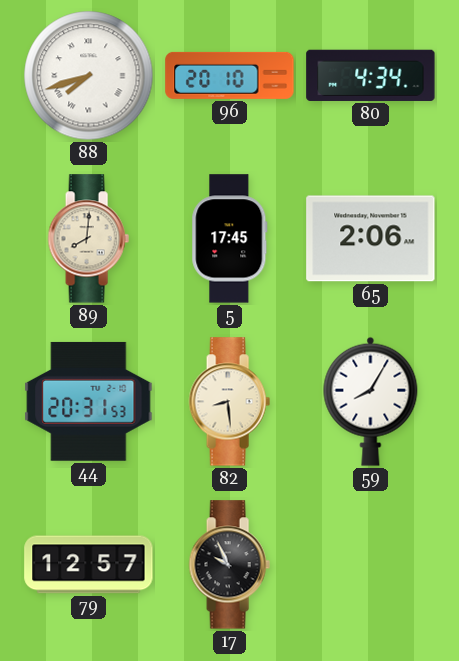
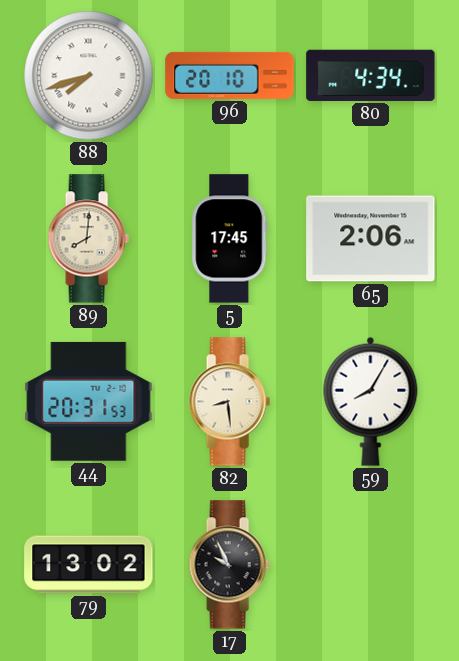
79: 12:57 -> 13:02 (89, 565)
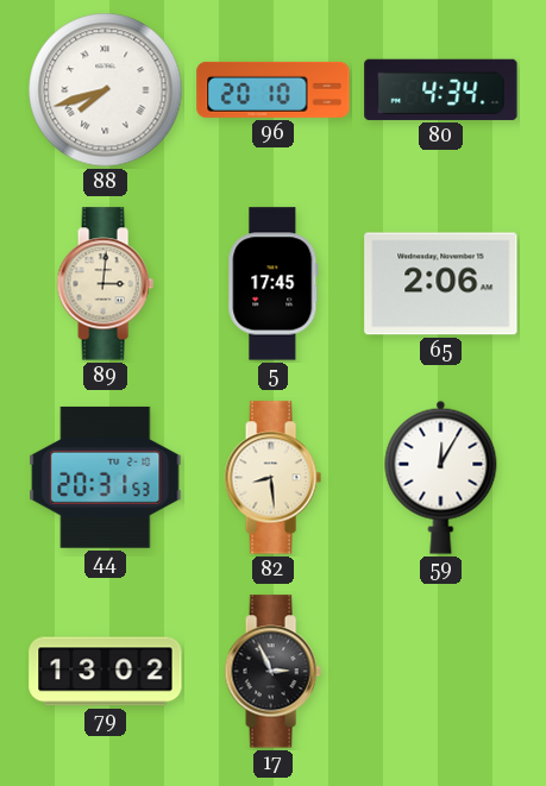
89: 8:01 -> 3:01 (105, 284)
59: 8:05 -> 12:05 (441, 477)
17: 9:56 -> 2:56 (272, 672)
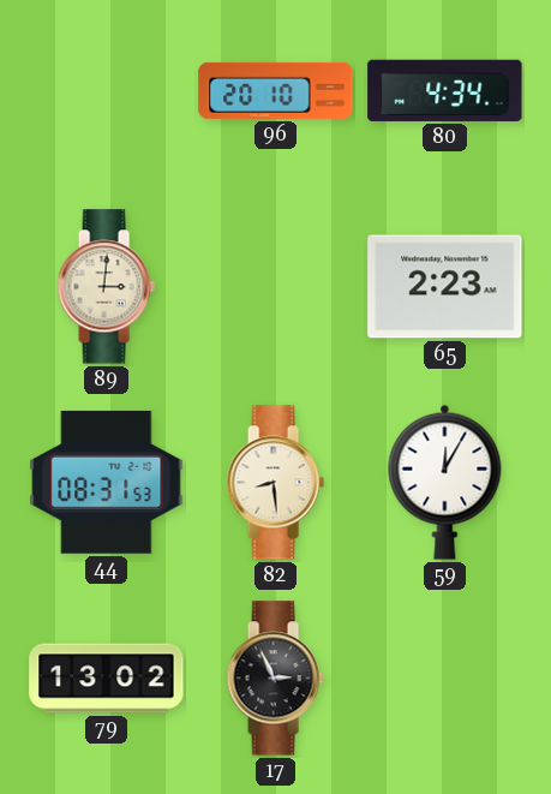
88: 7:42 -> none (106, 90)
5: 17:45 -> none (274, 284)
65: 2:06 -> 2:23 (445, 287)
44: 20:31 -> 08:31 (107, 482)
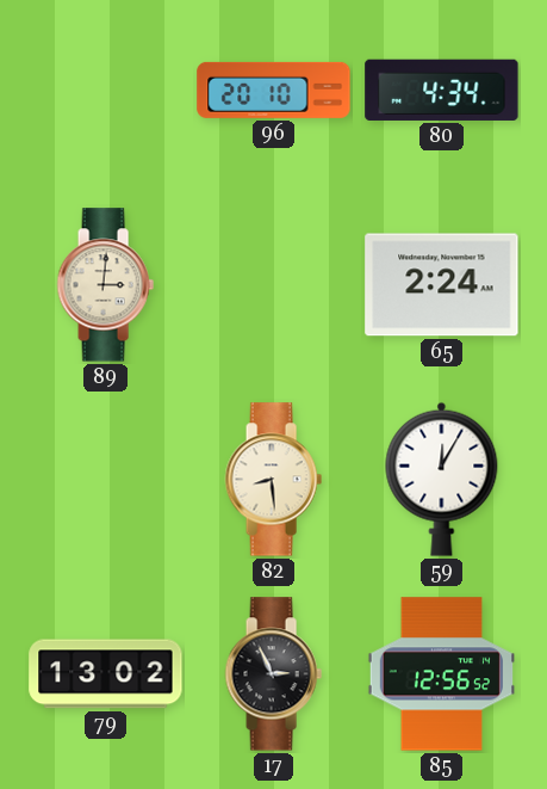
65: 2:23 -> 2:24 (442, 285)
44: 08:31 -> none (107, 482)
85: none -> 12:56 (441, 674)
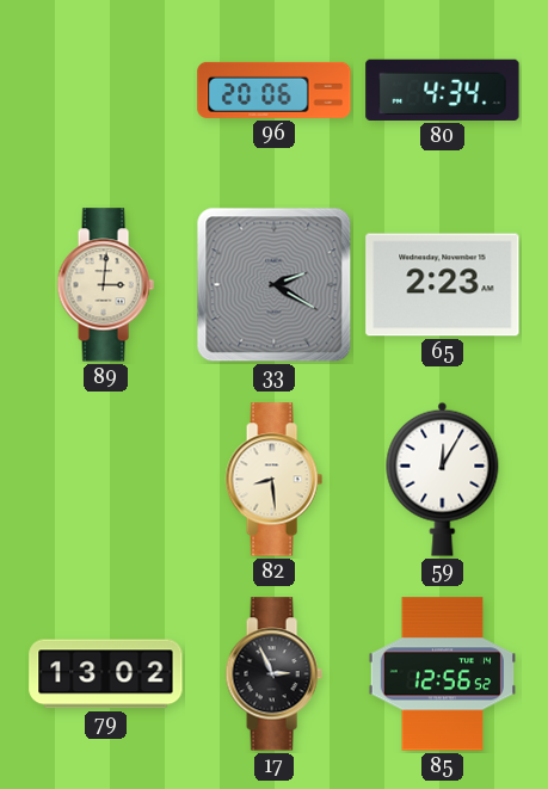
96: 20:10 -> 20:06 (275, 90)
33: none -> 2:20 (275, 285)
65: 2:24 -> 2:23 (443, 285)
